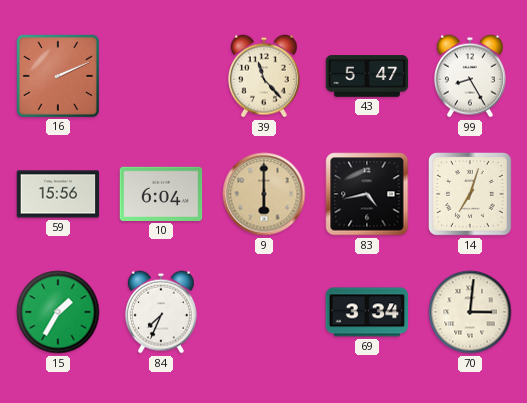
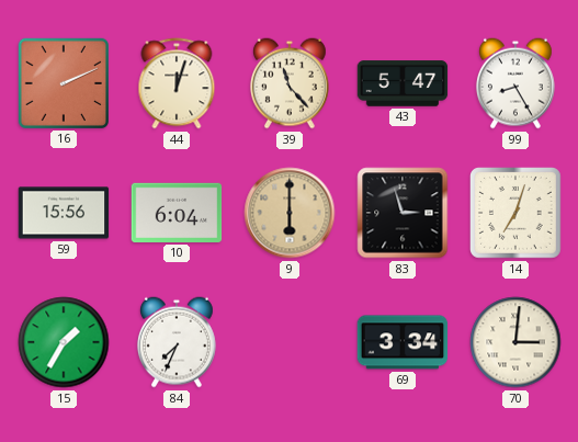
44: none -> 12:03 (177, 83)
83: 4:43 -> 2:57 (403, 213)
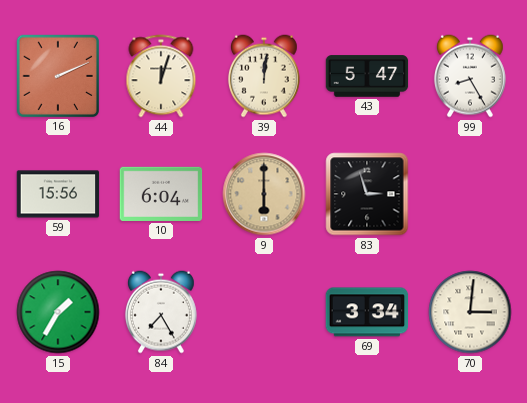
39: 11:23 -> 12:01 (264, 76)
14: 7:03 -> none (517, 214)
84: 7:34 -> 7:25 (161, 312)
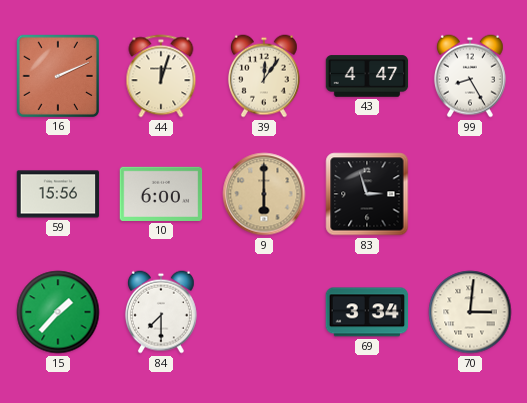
39: 12:01 -> 12:06 (264, 76)
43: 5:47 -> 4:47 (367, 76)
10: 6:04 -> 6:00 (161, 194)
15: 1:35 -> 1:37 (58, 312)
84: 7:25 -> 7:30 (161, 312)
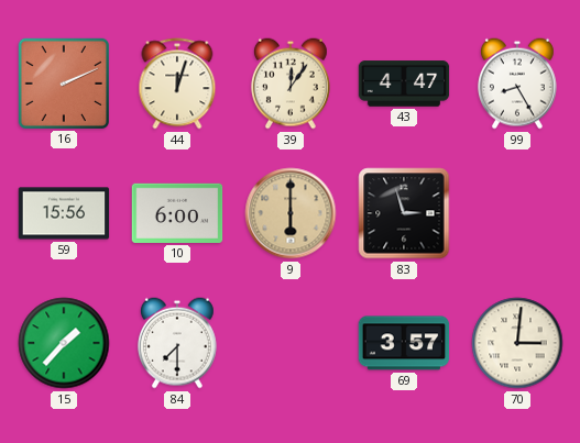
69: 3:34 -> 3:57 (404, 343)
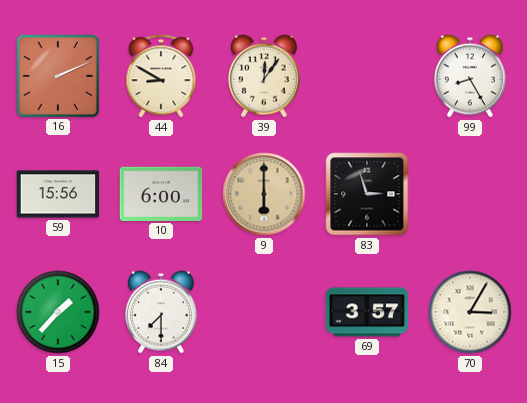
44: 12:03 -> 8:50 (161, 76)
43: 4:47 -> none (404, 84)
70: 3:01 -> 3:05 (470, 312)
